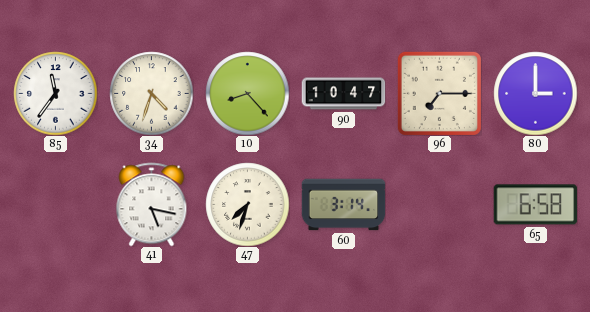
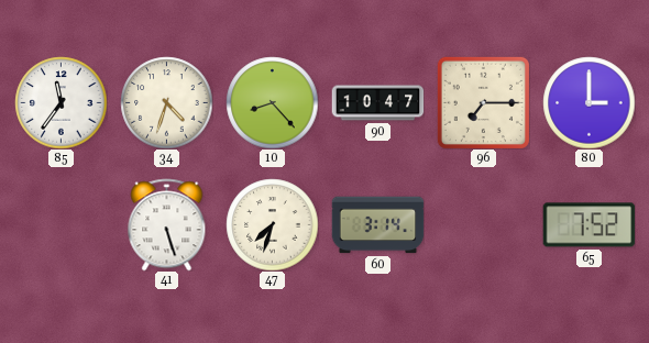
41: 5:17 -> 5:27 (167, 224)
65: 6:58 -> 7:52 (588, 225)
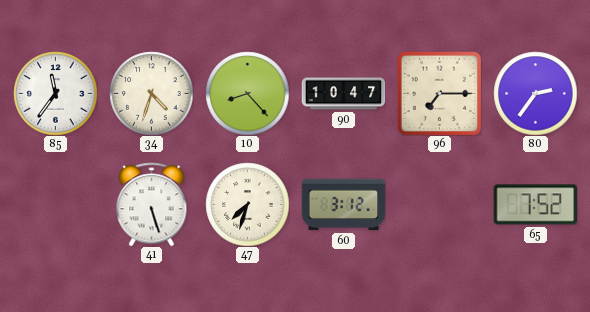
80: 3:00 -> 2:36 (535, 93)
60: 3:14 -> 3:12 (343, 205)
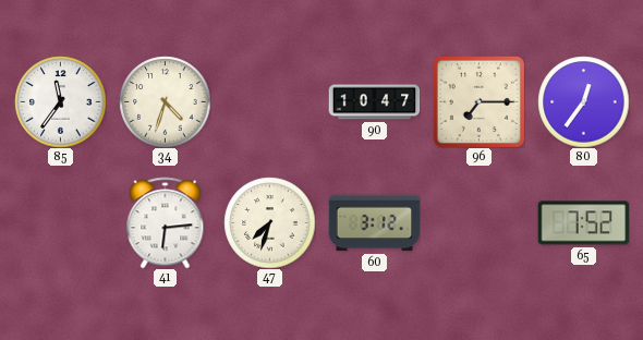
10: 8:23 -> none (247, 93)
80: 2:36 -> 12:36 (583, 101)
41: 5:27 -> 6:14 (166, 222)
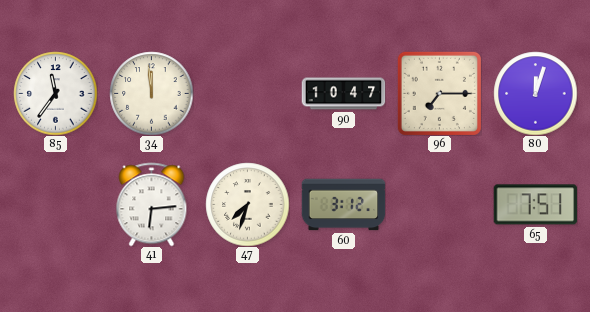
34: 4:33 -> 11:59 (151, 93)
80: 12:36 -> 12:03 (535, 93)
65: 7:52 -> 7:51 (535, 205)
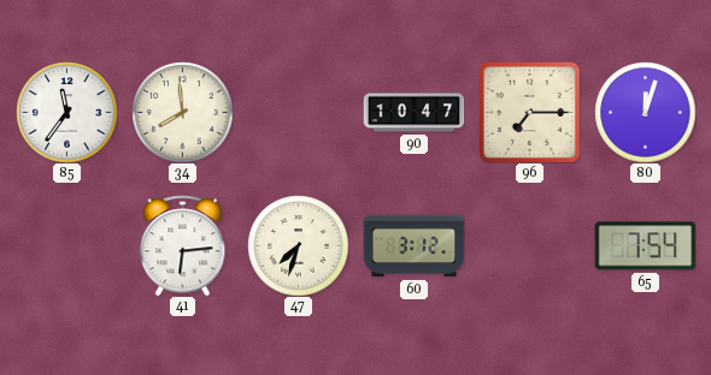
34: 11:59 -> 7:59 (182, 112)
65: 7:51 -> 7:54 (645, 246)
